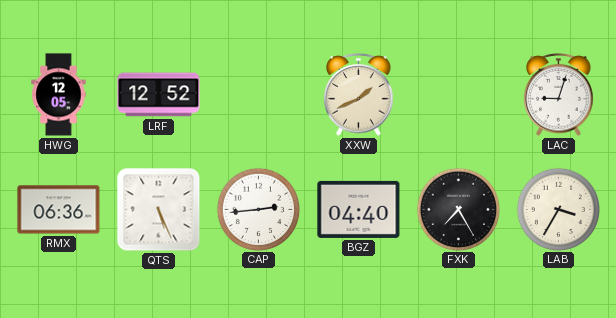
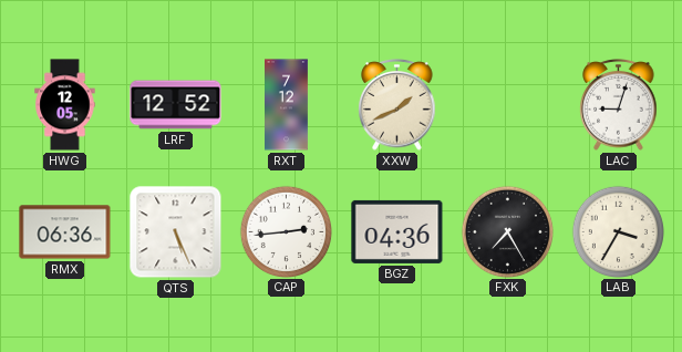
RXT: none -> 7:12 (287, 105)
BGZ: 04:40 -> 04:36 (397, 231)
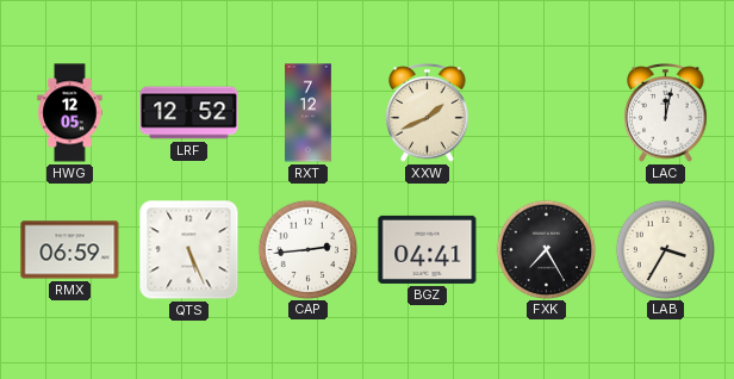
LAC: 9:03 -> 12:02 (666, 113)
RMX: 06:36 -> 06:59 (70, 250)
BGZ: 04:36 -> 04:41 (428, 249)
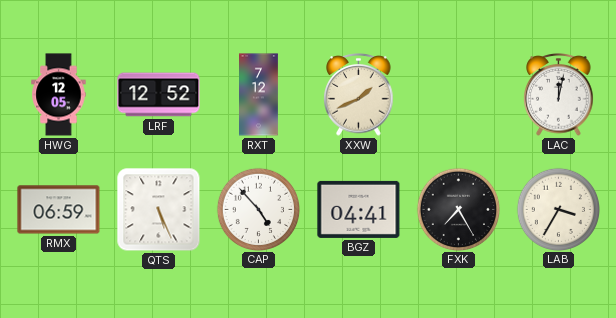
CAP: 2:44 -> 4:53 (258, 209)
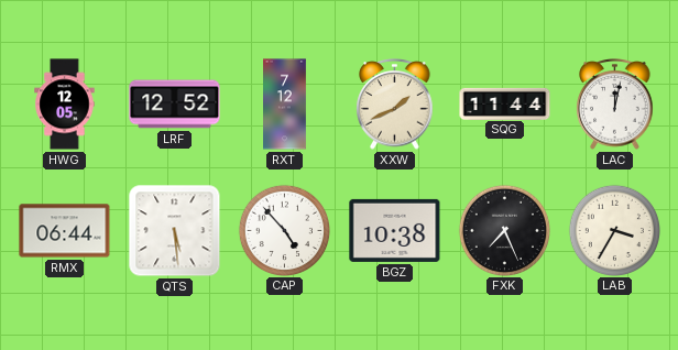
SQG: none -> 11:44 (505, 103)
RMX: 06:59 -> 06:44 (65, 231)
QTS: 5:26 -> 5:29 (175, 231)
BGZ: 04:41 -> 10:38 (395, 230)
FXK: 7:25 -> 7:26 (504, 230)
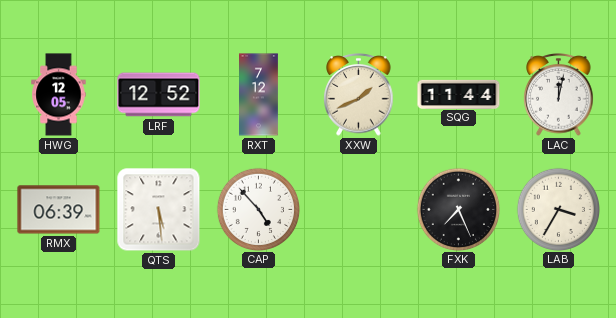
RMX: 06:44 -> 06:39 (59, 210)
BGZ: 10:38 -> none (395, 230)
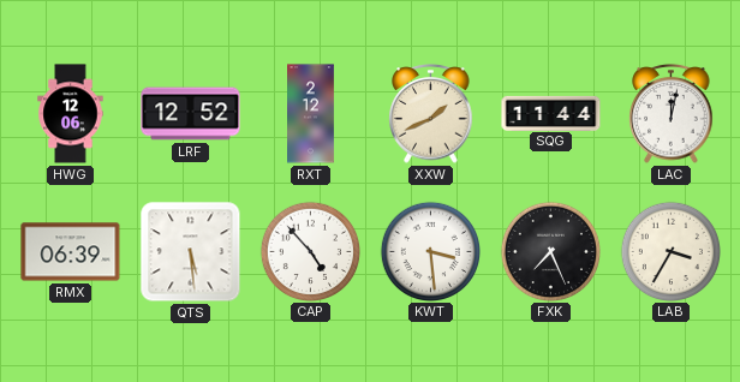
HWG: 12:05 -> 12:06 (71, 114)
RXT: 7:12 -> 2:12 (311, 114)
KWT: none -> 3:29 (430, 251)
